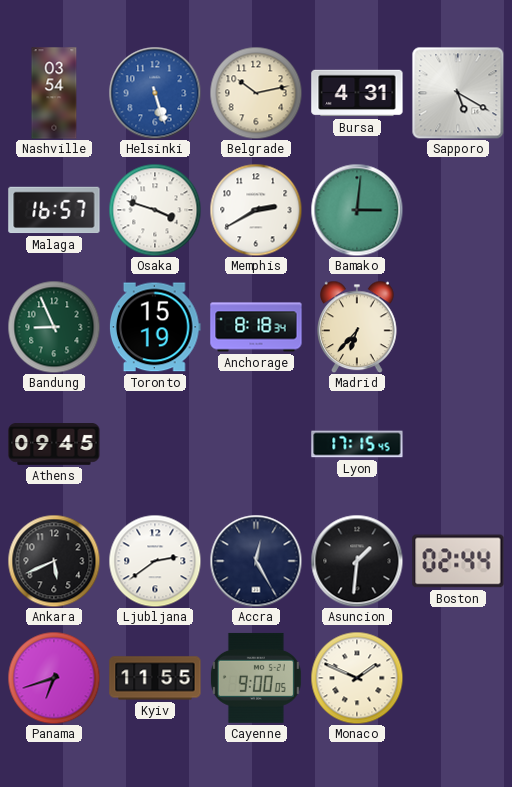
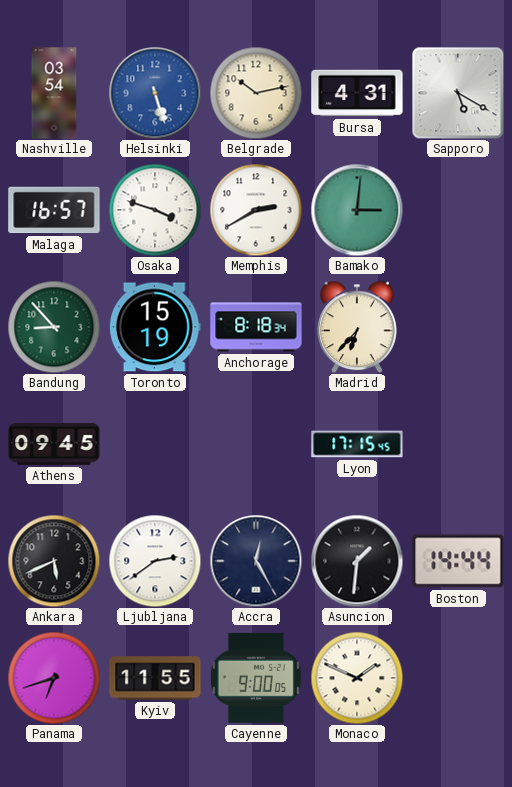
Bandung: 8:56 -> 8:53 (54, 327)
Boston: 02:44 -> 14:44 (458, 561)
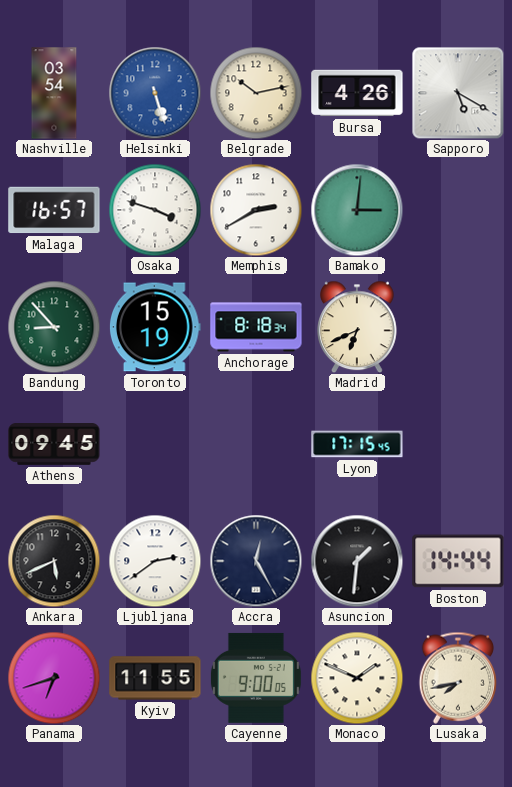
Bursa: 4:31 -> 4:26 (357, 93)
Madrid: 6:37 -> 6:41 (358, 327)
Lusaka: none -> 7:43 (458, 678)
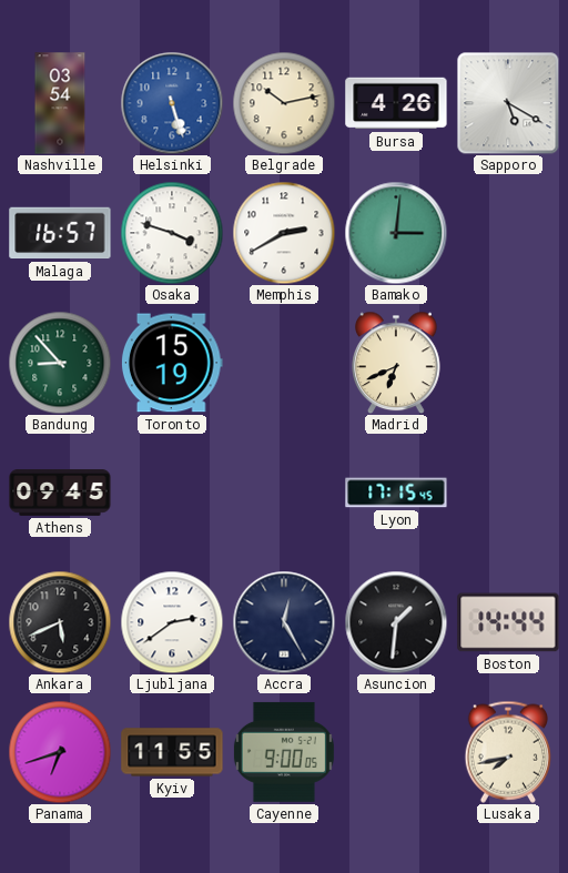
Anchorage: 8:18 -> none (256, 327)
Monaco: 1:49 -> none (357, 678)
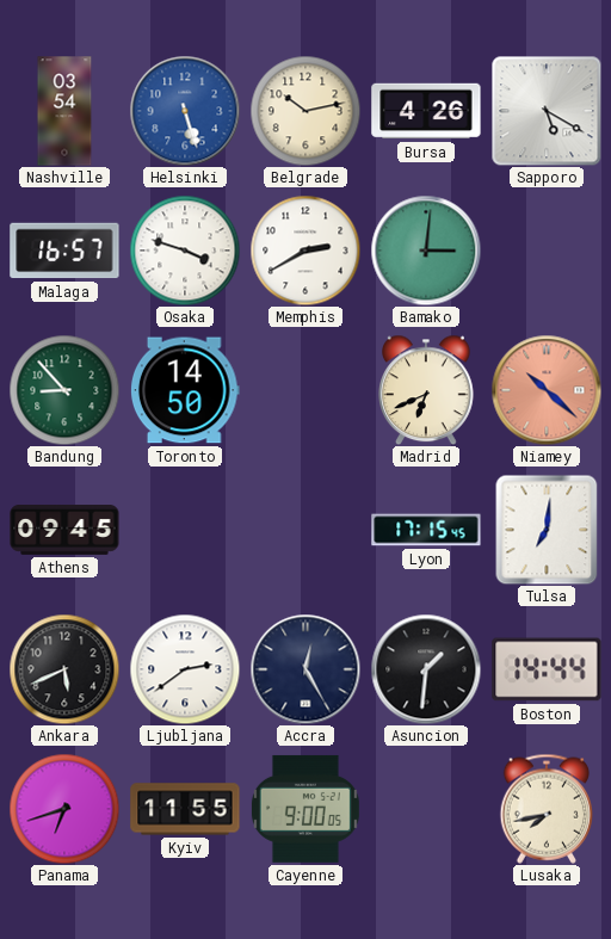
Toronto: 15:19 -> 14:50 (185, 390)
Niamey: none -> 10:22 (547, 390)
Tulsa: none -> 7:01 (547, 530)
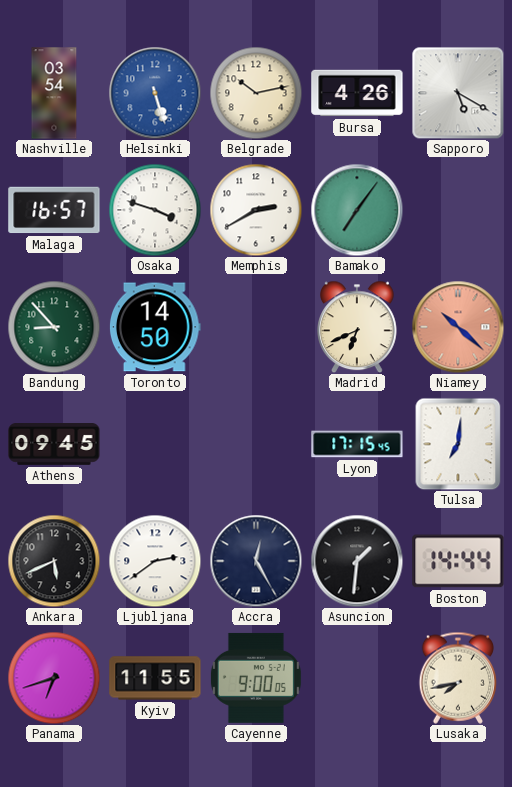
Bamako: 3:01 -> 7:06 (357, 210)
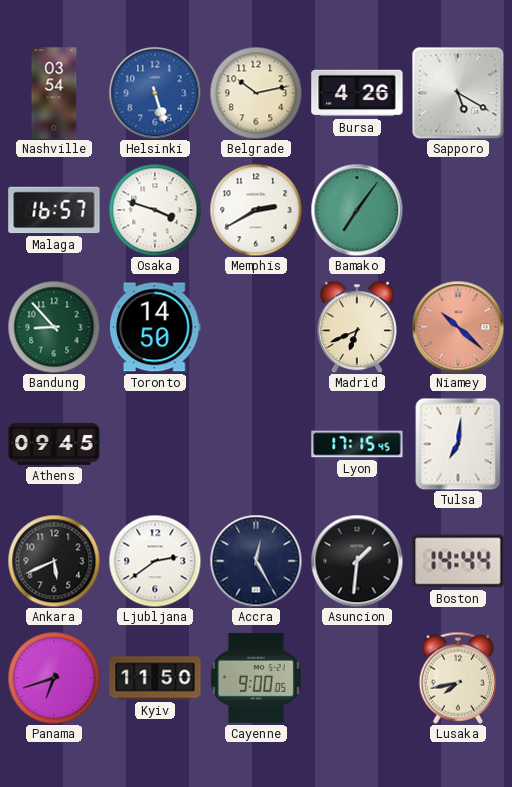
Kyiv: 11:55 -> 11:50 (155, 678)
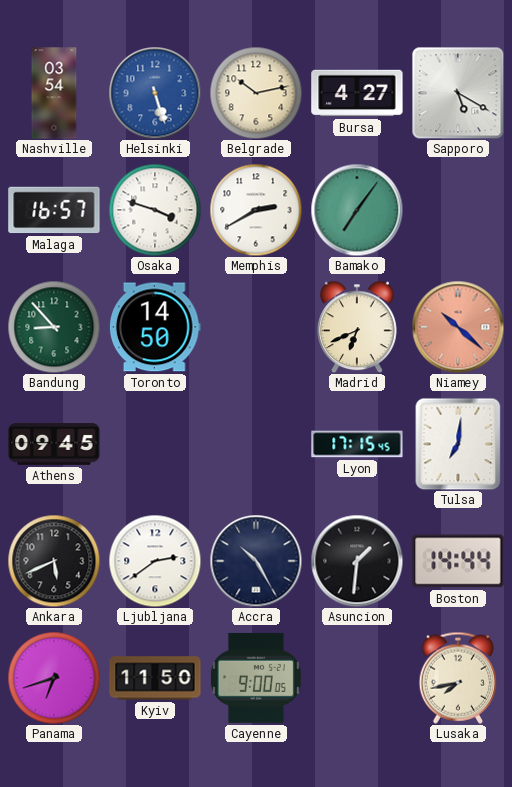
Bursa: 4:26 -> 4:27 (357, 93)
Accra: 12:25 -> 10:25 (256, 561)
